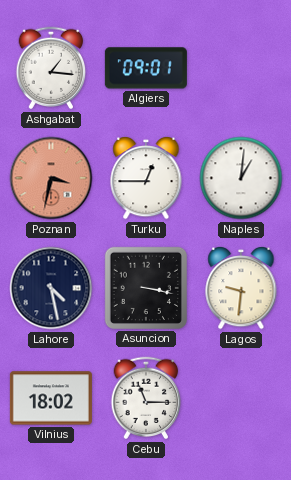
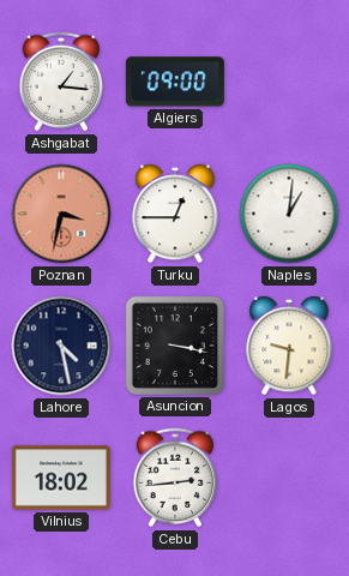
Algiers: 09:01 -> 09:00 (175, 82)
Cebu: 11:15 -> 2:44 (175, 478)
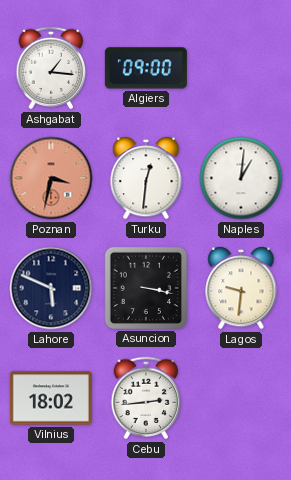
Turku: 12:45 -> 12:31 (146, 179)
Lahore: 4:28 -> 5:49 (51, 288)
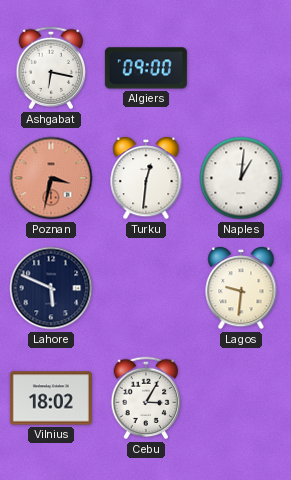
Ashgabat: 1:16 -> 6:17 (51, 68)
Asuncion: 3:17 -> none (146, 288)
Cebu: 2:44 -> 3:05 (146, 398)
